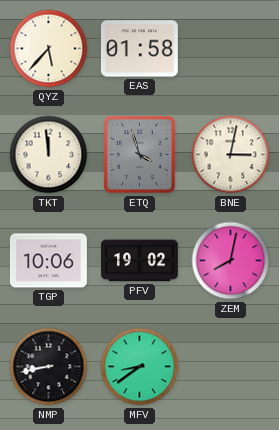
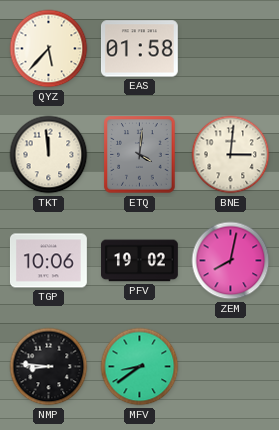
ETQ: 3:57 -> 4:01 (140, 155)
BNE: 3:02 -> 3:01 (231, 155)
NMP: 8:43 -> 8:46 (49, 367)
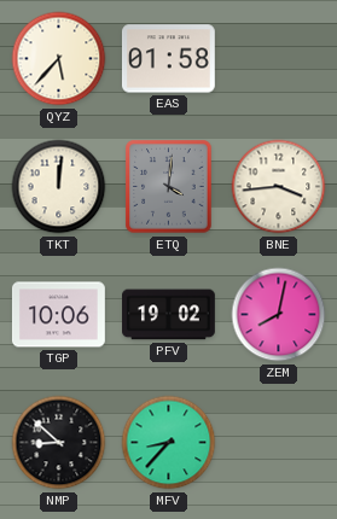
TKT: 11:59 -> 12:01 (59, 187)
BNE: 3:01 -> 3:44 (279, 187)
NMP: 8:46 -> 8:52 (59, 443)
MFV: 8:39 -> 8:37 (169, 443)
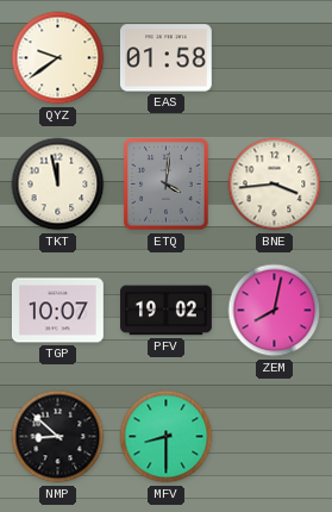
QYZ: 5:37 -> 9:39 (58, 58)
TKT: 12:01 -> 11:58 (58, 185)
TGP: 10:06 -> 10:07 (58, 311)
MFV: 8:37 -> 8:30 (167, 437)
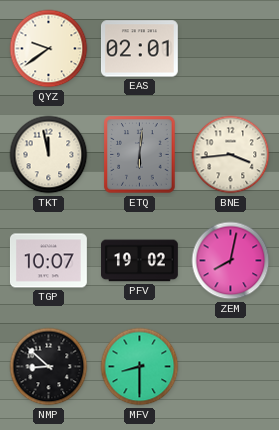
EAS: 01:58 -> 02:01 (139, 49)
ETQ: 4:01 -> 6:01 (140, 155)
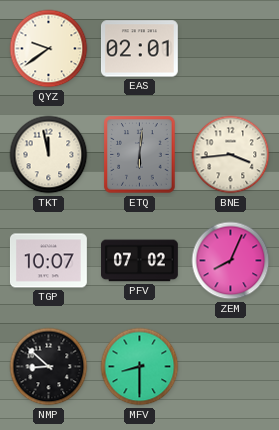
PFV: 19:02 -> 07:02 (140, 261)
ZEM: 8:02 -> 8:04 (231, 261)
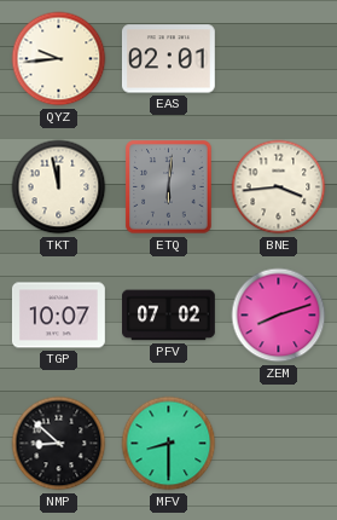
QYZ: 9:39 -> 9:44 (59, 59)
ZEM: 8:04 -> 8:12 (279, 316)
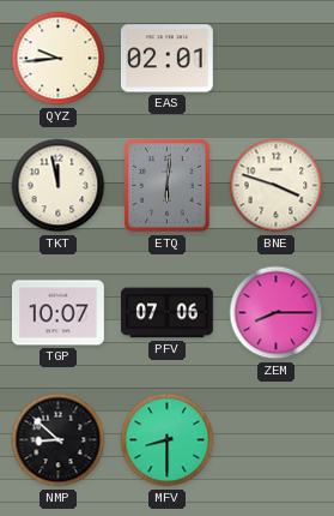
BNE: 3:44 -> 3:48 (277, 186)
PFV: 07:02 -> 07:06 (168, 313)
ZEM: 8:12 -> 8:15 (277, 313)
